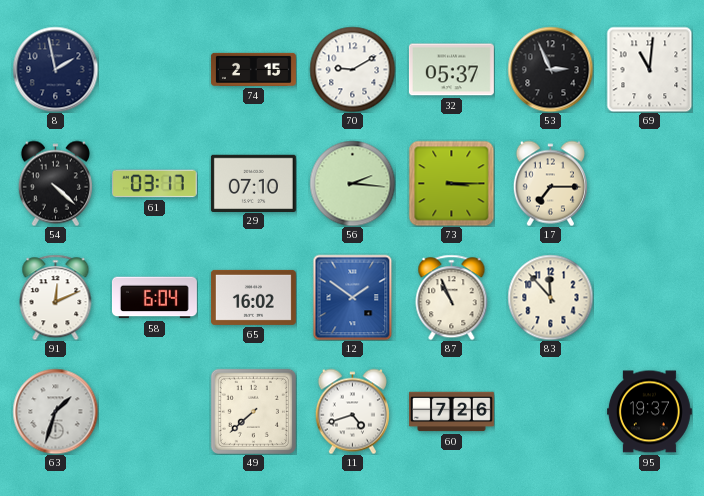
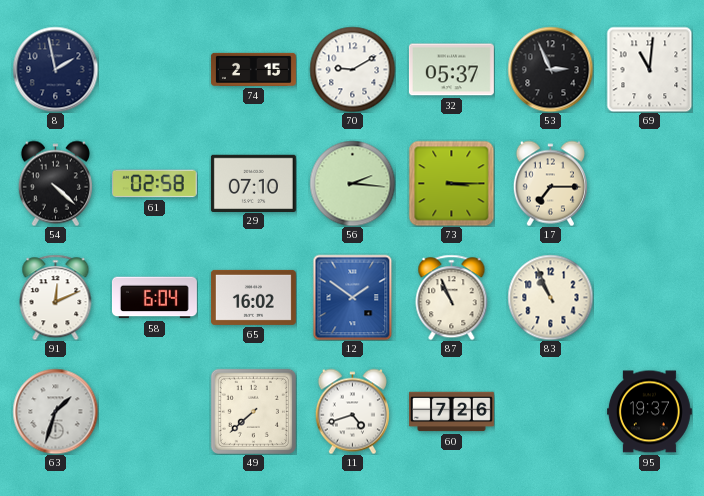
61: 03:17 -> 02:58 (154, 184)
83: 11:53 -> 10:56 (550, 297)
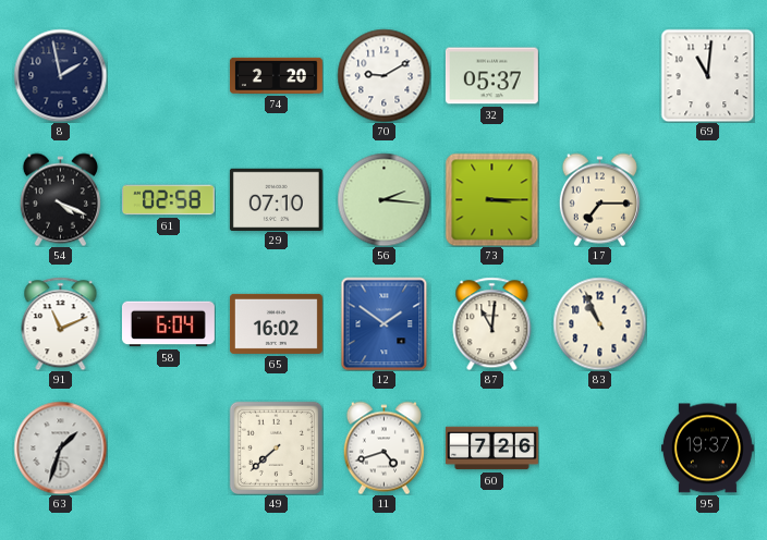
74: 2:15 -> 2:20 (276, 75)
53: 2:56 -> none (550, 69)
54: 4:22 -> 4:19 (60, 199)
91: 12:11 -> 11:11 (61, 323)
87: 10:56 -> 11:01 (492, 323)
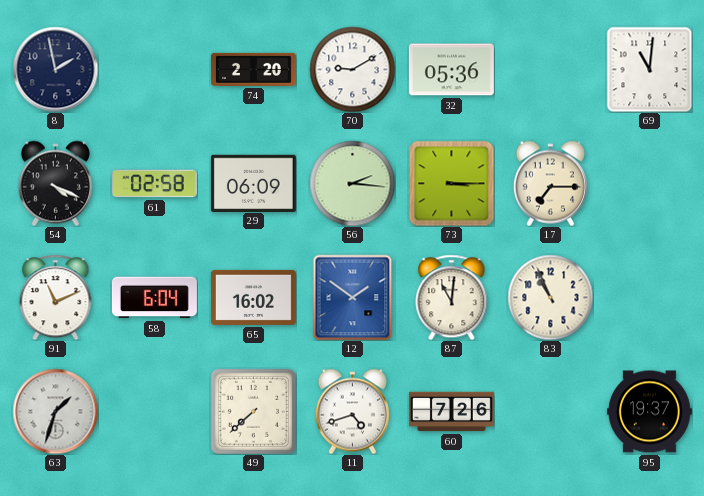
32: 05:37 -> 05:36 (451, 70)
29: 07:10 -> 06:09 (253, 183)
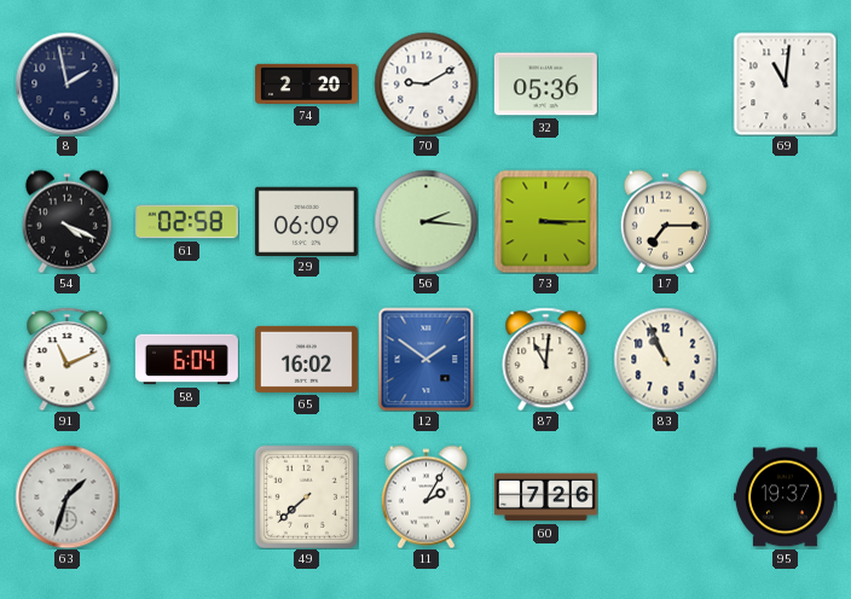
11: 4:42 -> 2:05 (425, 496)
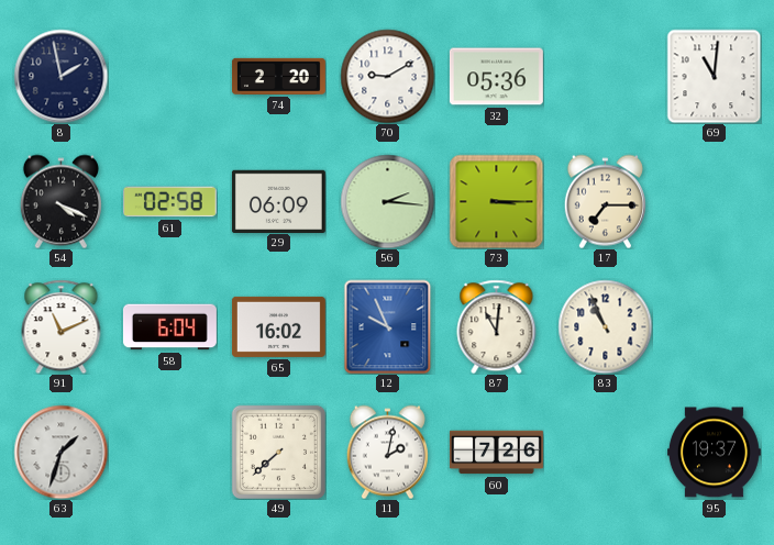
12: 1:51 -> 9:56 (388, 326)
11: 2:05 -> 2:02 (387, 452)
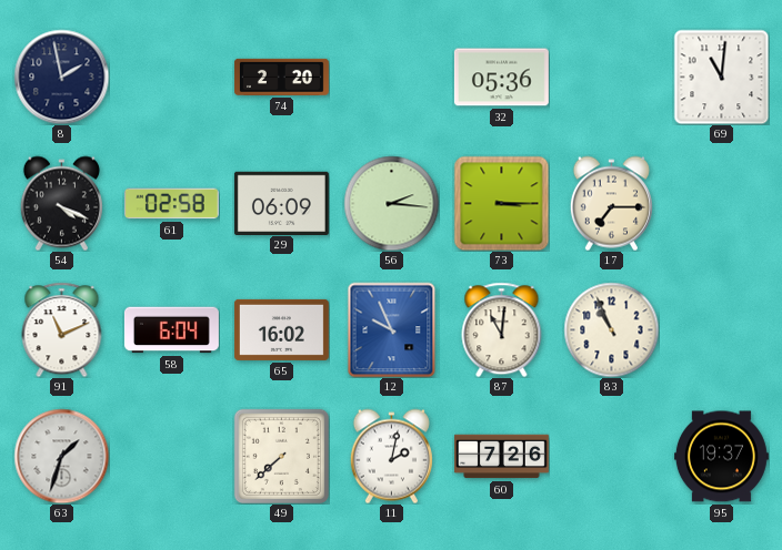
70: 9:10 -> none (387, 76)
